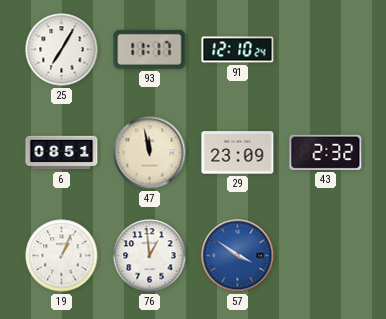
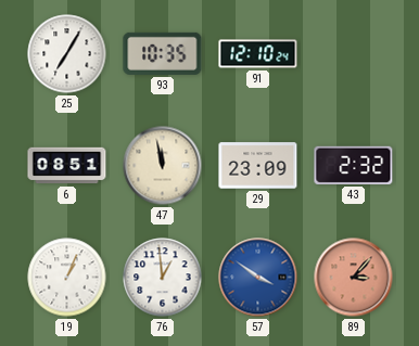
93: 11:17 -> 10:35 (163, 53)
89: none -> 3:07 (354, 278)
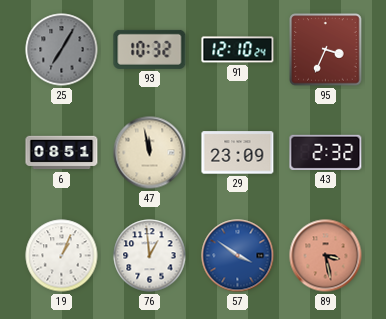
25 dial: white -> grey (62, 50)
93: 10:35 -> 10:32 (150, 49)
95: none -> 3:34 (326, 50)
89: 3:07 -> 3:28 (326, 256)
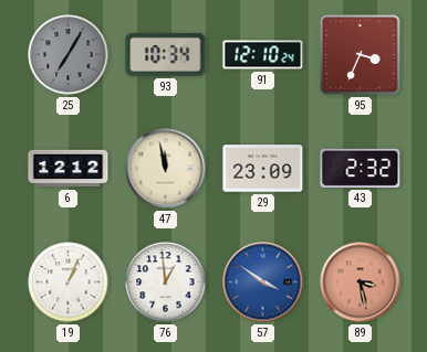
93: 10:32 -> 10:34 (166, 54)
6: 08:51 -> 12:12 (69, 169)
